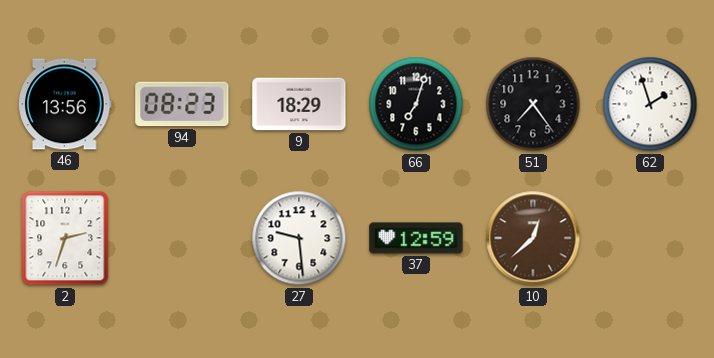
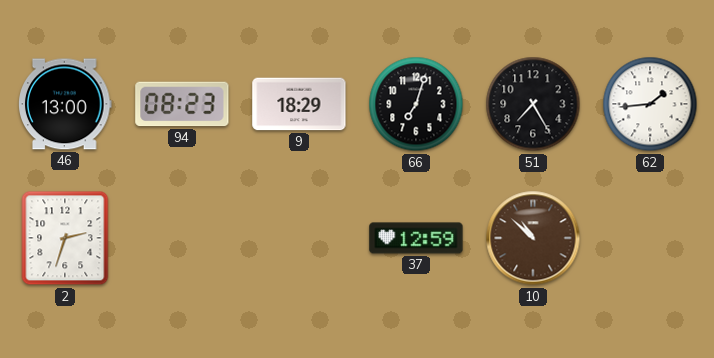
46: 13:56 -> 13:00 (65, 104)
51: 7:24 -> 7:25 (533, 104)
62: 1:57 -> 1:44 (650, 104)
27: 9:29 -> none (299, 238)
10: 12:38 -> 10:52 (533, 238)
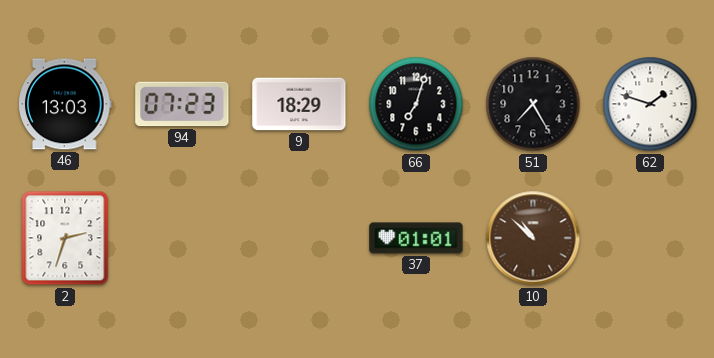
46: 13:00 -> 13:03 (65, 104)
94: 08:23 -> 07:23 (182, 104)
62: 1:44 -> 1:48 (650, 104)
37: 12:59 -> 01:01 (416, 238)
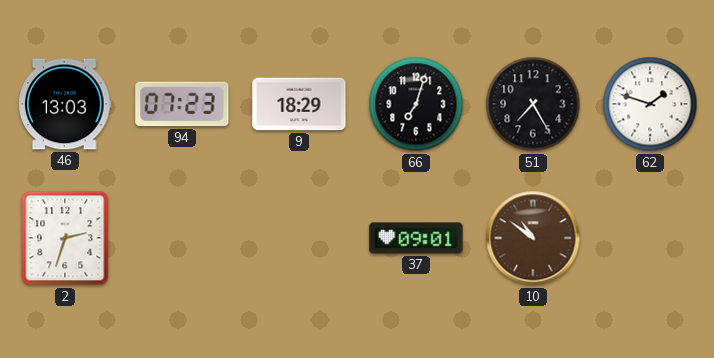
37: 01:01 -> 09:01 (416, 238)
10: 10:52 -> 10:51 (533, 238)
